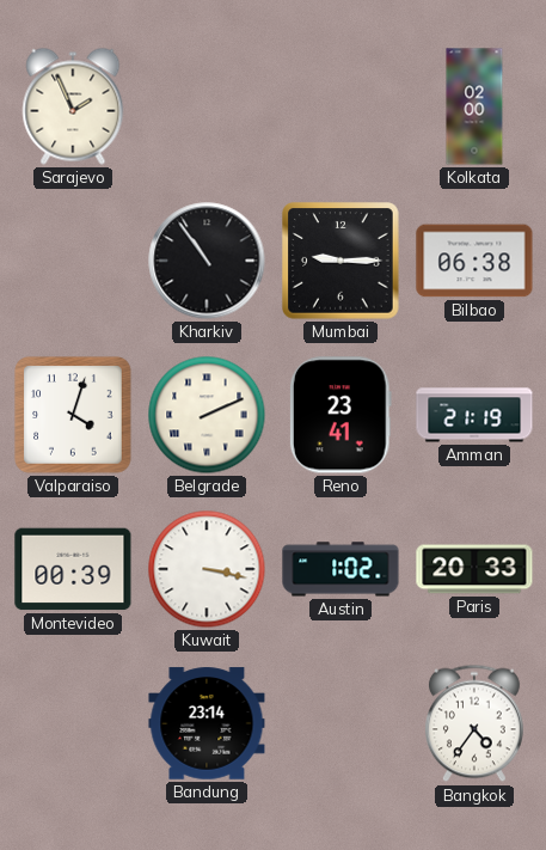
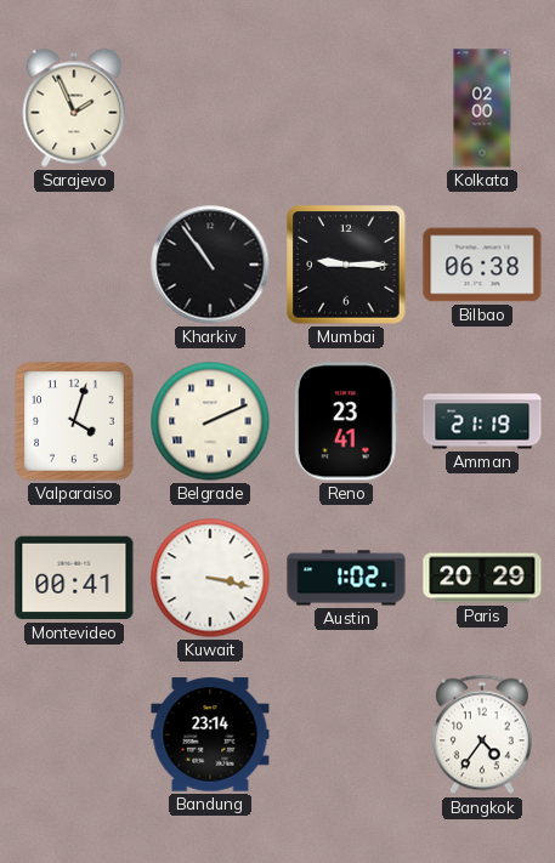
Montevideo: 00:39 -> 00:41 (74, 578)
Paris: 20:33 -> 20:29 (482, 578)
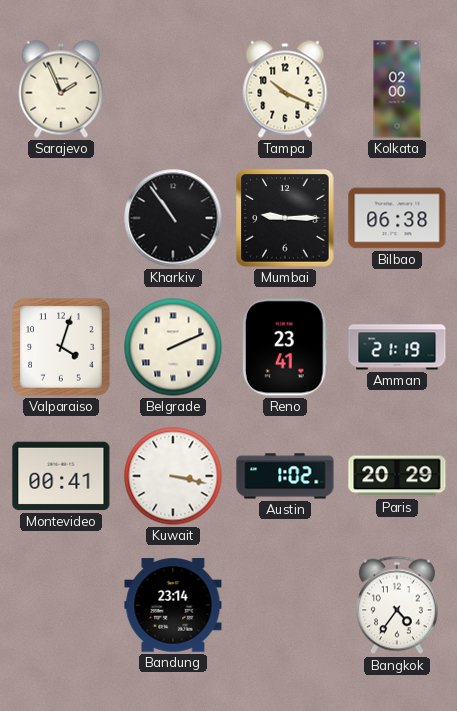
Tampa: none -> 10:19 (285, 89)
